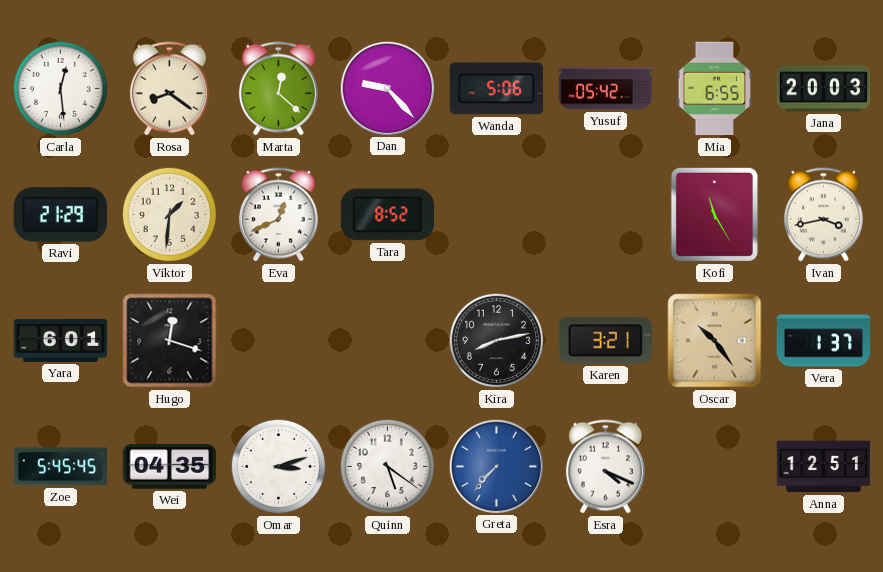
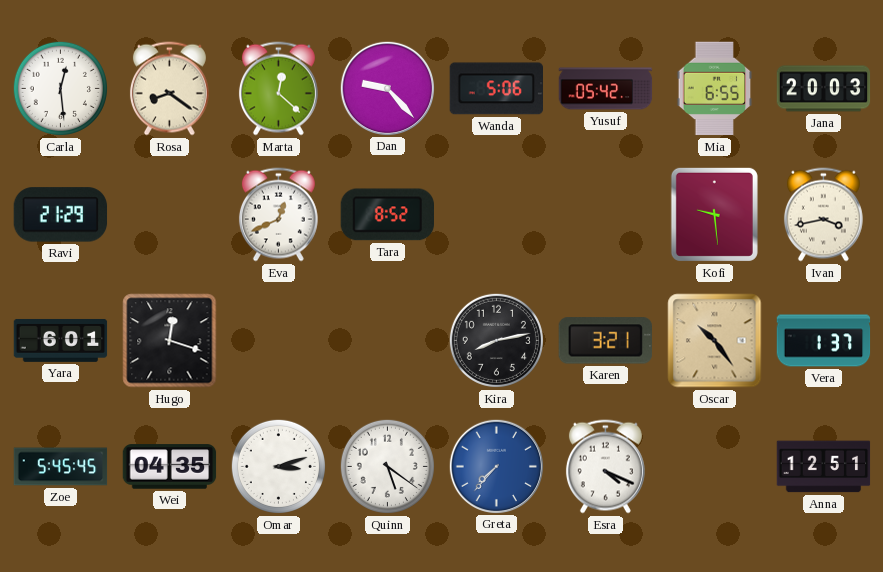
Viktor: 1:31 -> none (169, 214)
Kofi: 11:25 -> 9:29 (714, 214)
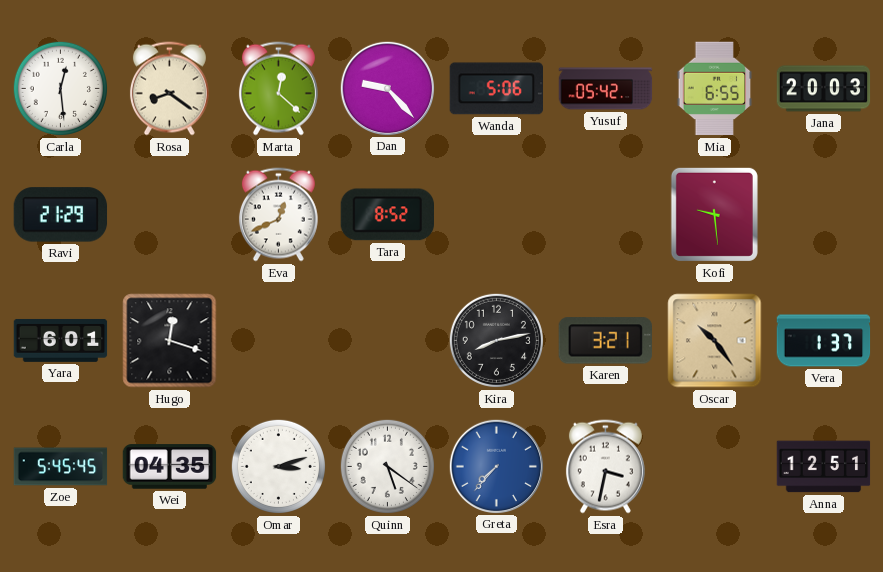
Ivan: 3:43 -> none (823, 215)
Esra: 4:19 -> 3:32 (605, 467)
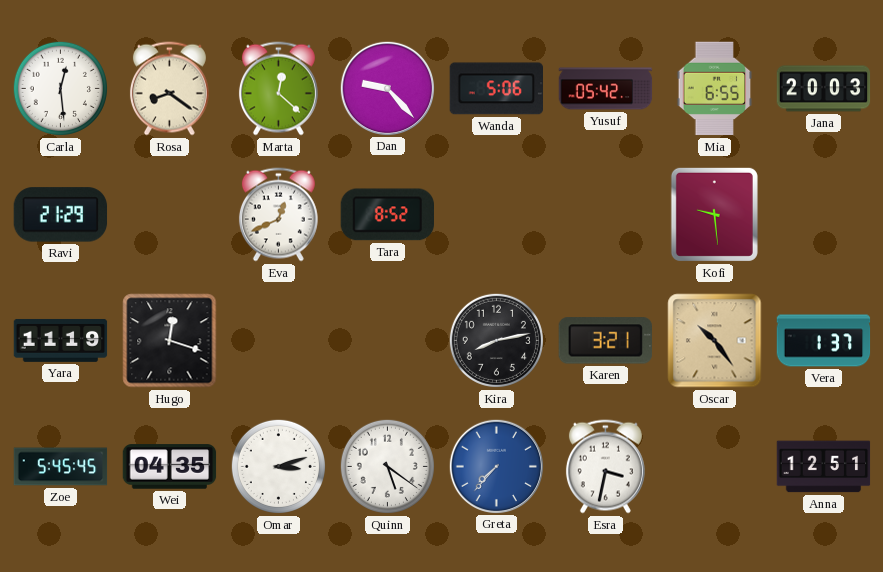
Yara: 6:01 -> 11:19 (61, 340)
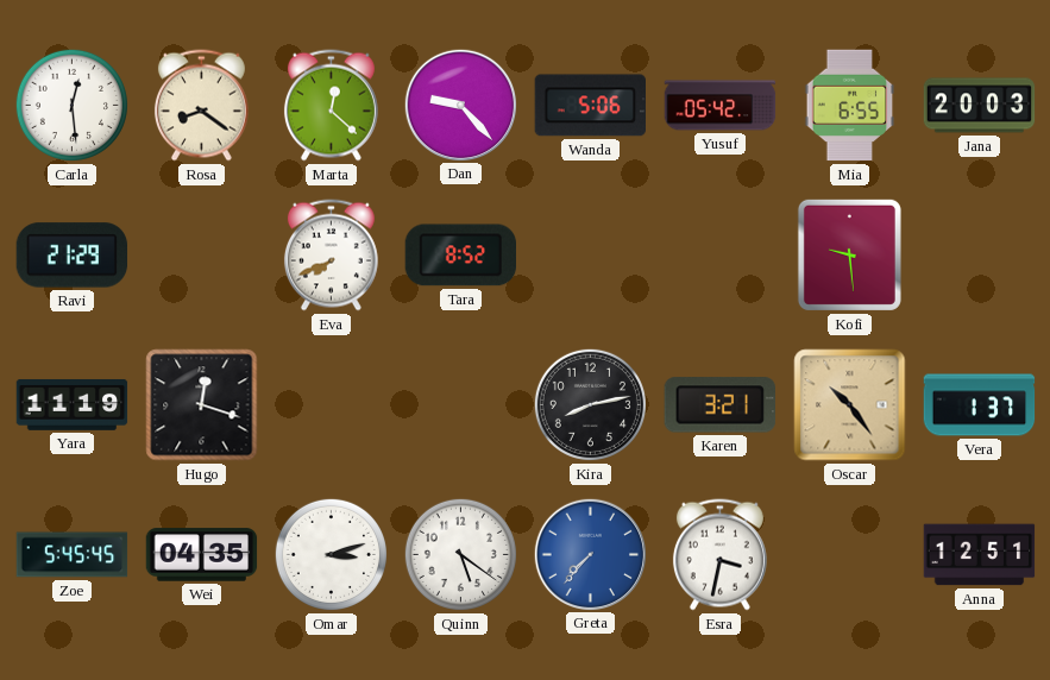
Eva: 12:41 -> 7:41 (331, 256)
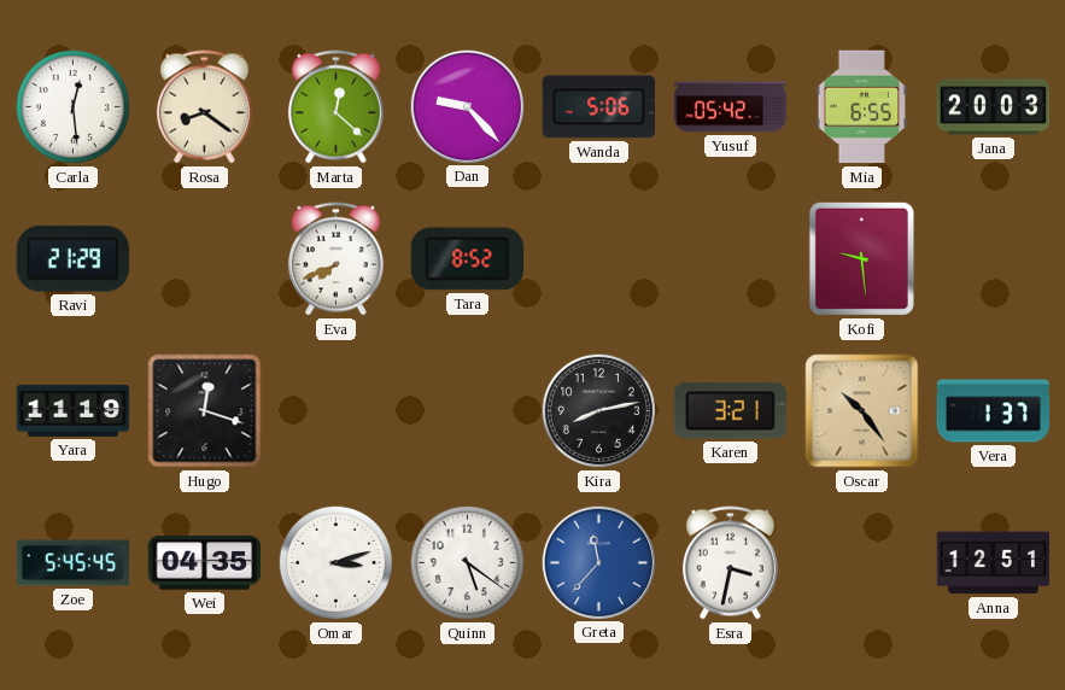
Greta: 7:37 -> 11:37 (598, 562)
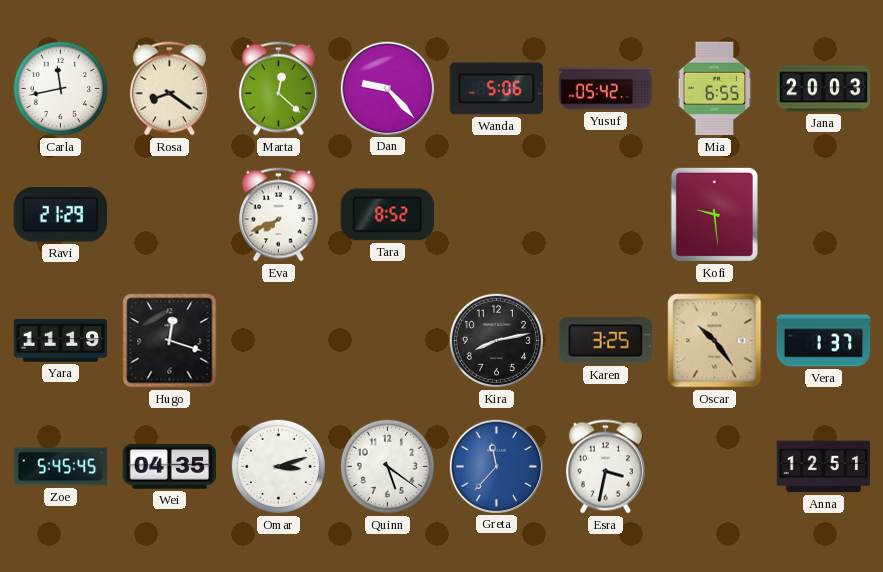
Carla: 12:29 -> 11:43 (60, 88)
Karen: 3:21 -> 3:25 (605, 341)
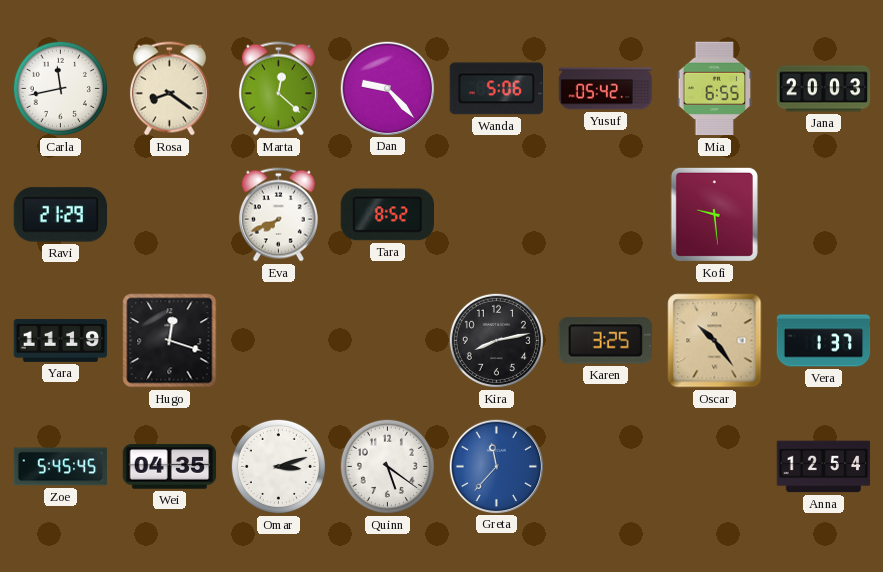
Esra: 3:32 -> none (605, 467)
Anna: 12:51 -> 12:54 (824, 467)
